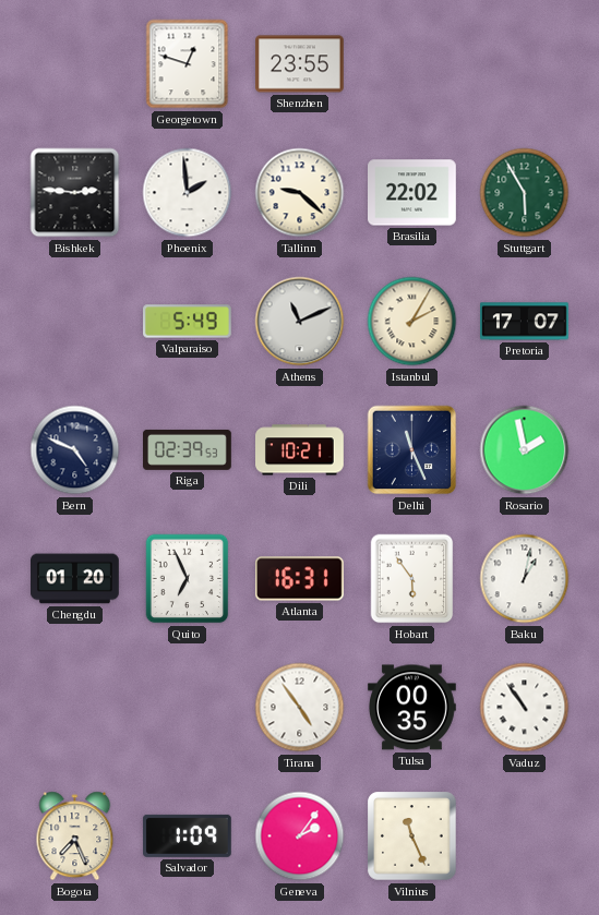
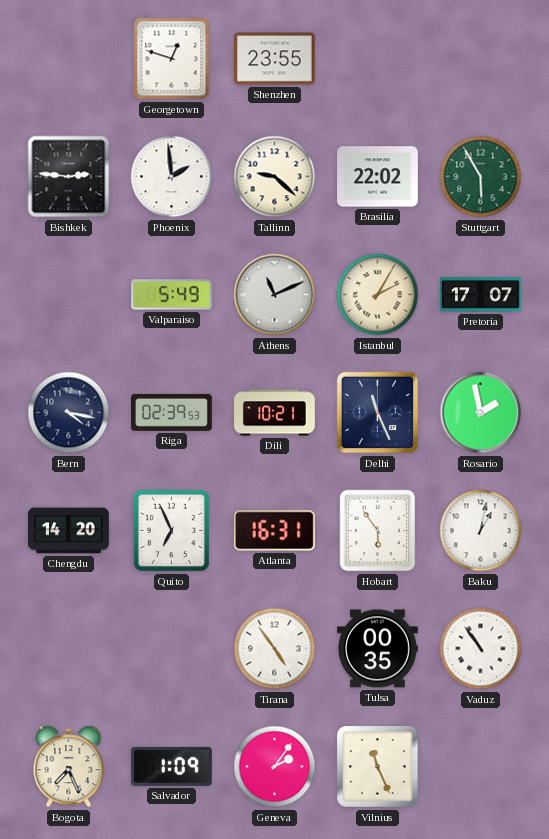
Bern: 4:49 -> 4:17 (69, 413)
Chengdu: 01:20 -> 14:20 (69, 531)
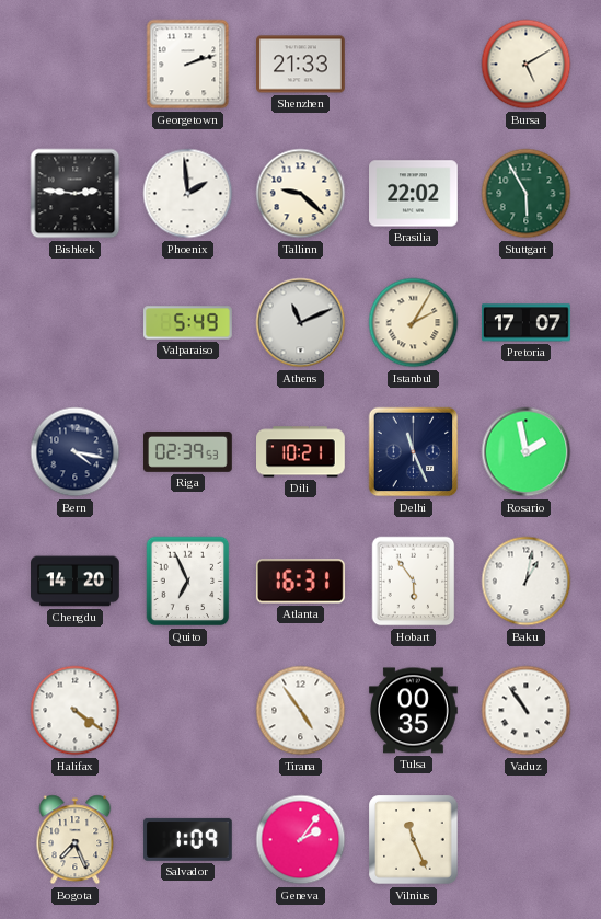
Georgetown: 12:48 -> 2:12 (188, 65)
Shenzhen: 23:55 -> 21:33 (301, 65)
Bursa: none -> 5:10 (527, 65)
Halifax: none -> 4:21 (76, 711)
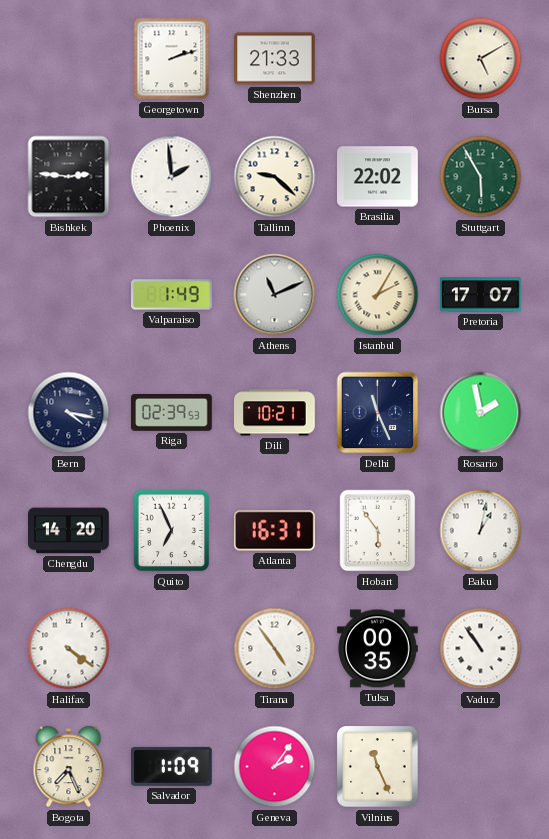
Valparaiso: 5:49 -> 1:49 (172, 295)
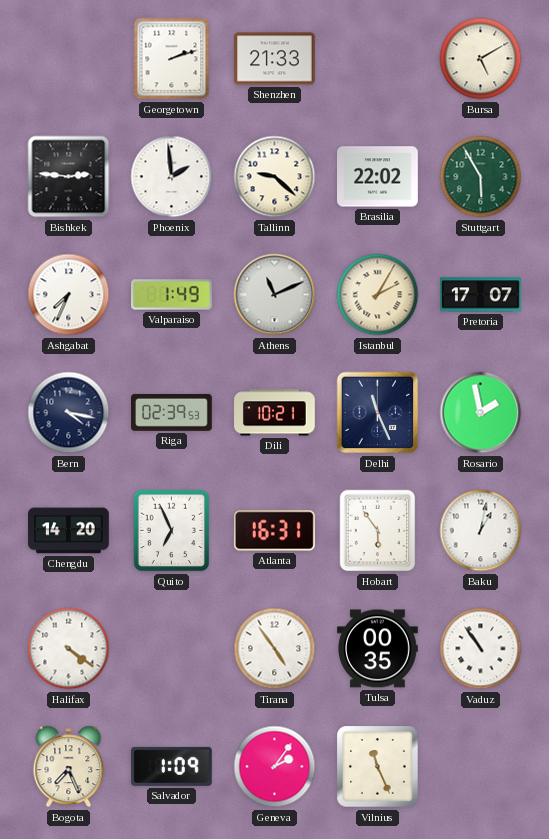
Ashgabat: none -> 7:34 (69, 295)
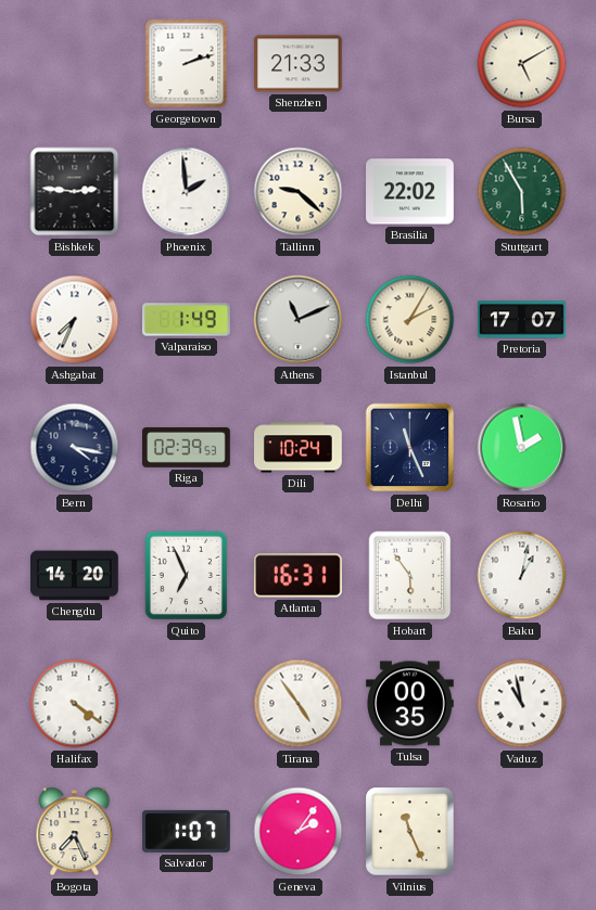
Dili: 10:21 -> 10:24 (299, 448)
Vaduz: 10:54 -> 10:58 (522, 704)
Salvador: 1:09 -> 1:07 (186, 831)
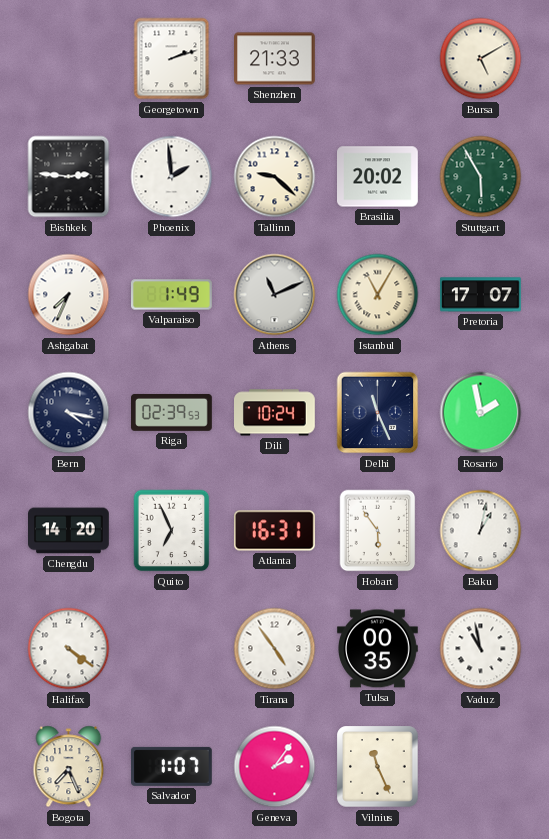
Brasilia: 22:02 -> 20:02 (378, 177)
Istanbul: 2:05 -> 11:05 (378, 295)
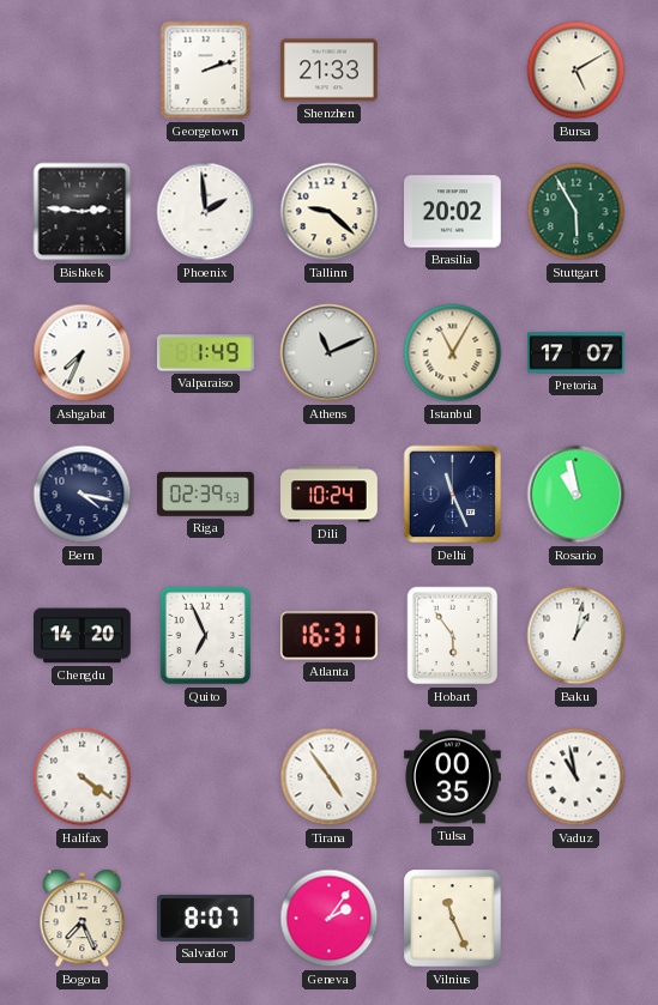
Rosario: 1:58 -> 10:58 (576, 495)
Salvador: 1:07 -> 8:07 (205, 918)
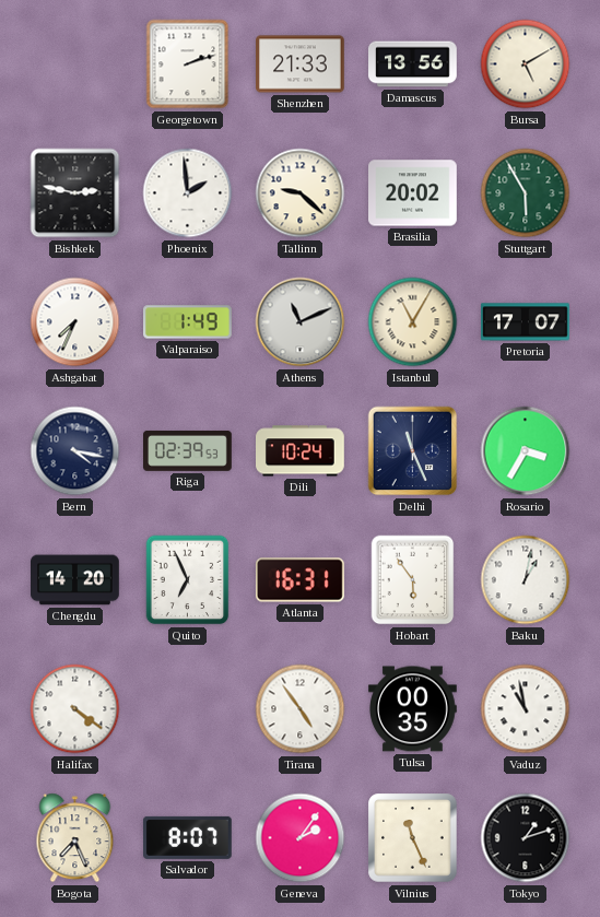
Damascus: none -> 13:56 (413, 64)
Bishkek: 2:46 -> 2:47 (75, 193)
Rosario: 10:58 -> 3:35 (526, 451)
Tokyo: none -> 1:12 (526, 838)
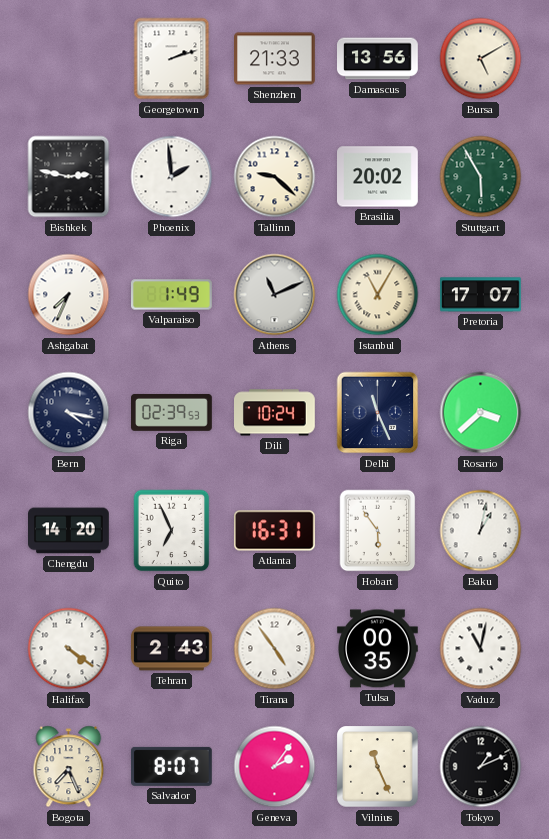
Rosario: 3:35 -> 3:38 (481, 413)
Tehran: none -> 2:43 (172, 649)
Vaduz: 10:58 -> 11:02 (481, 649)
Tokyo: 1:12 -> 1:11 (481, 767)
